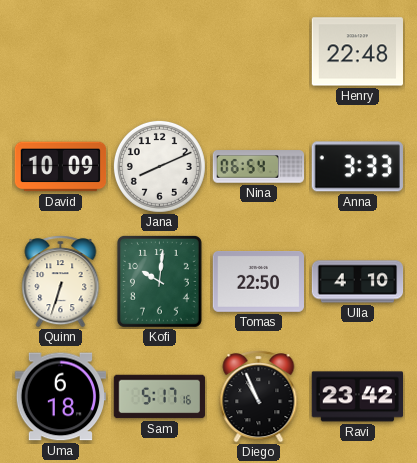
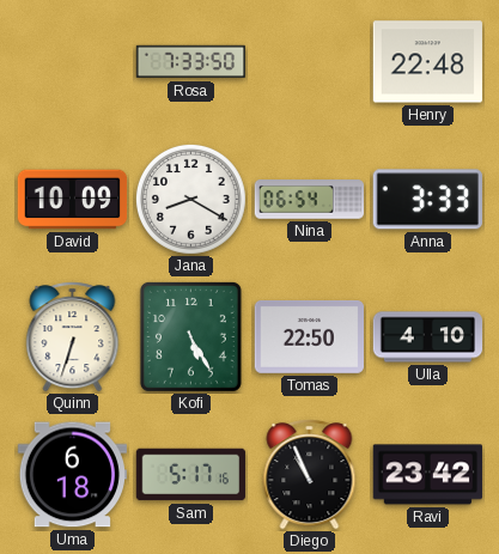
Rosa: none -> 7:33 (191, 62)
Jana: 8:11 -> 8:20 (190, 199)
Kofi: 10:01 -> 5:25 (190, 336)
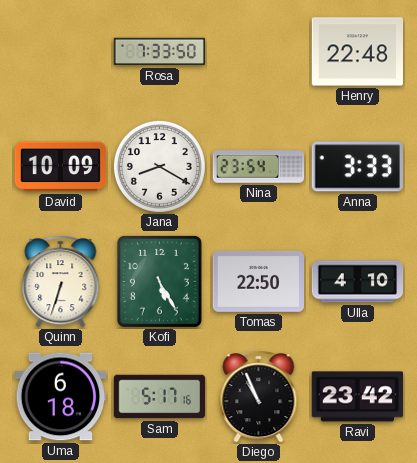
Nina: 06:54 -> 23:54 (259, 167)
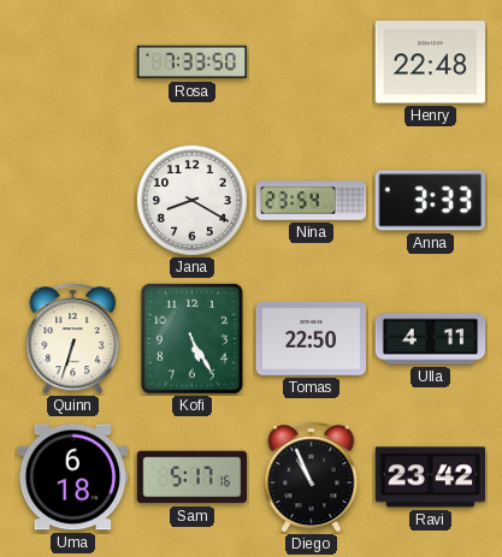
David: 10:09 -> none (61, 167)
Ulla: 4:10 -> 4:11 (431, 339)
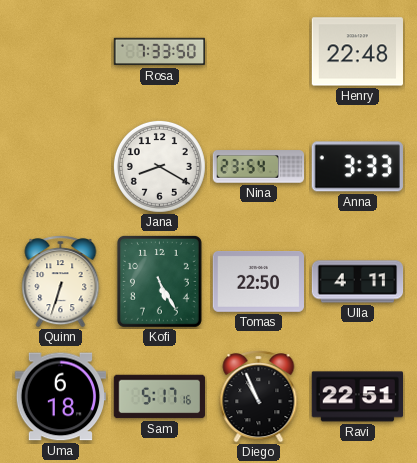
Ravi: 23:42 -> 22:51 (357, 397)
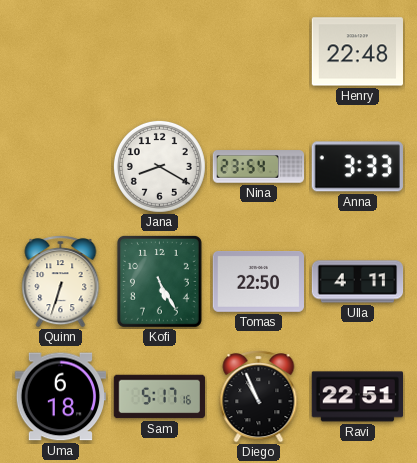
Rosa: 7:33 -> none (160, 52)
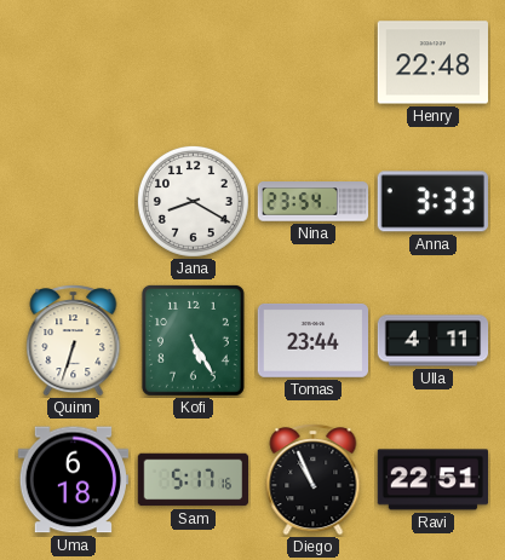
Tomas: 22:50 -> 23:44 (314, 341)
